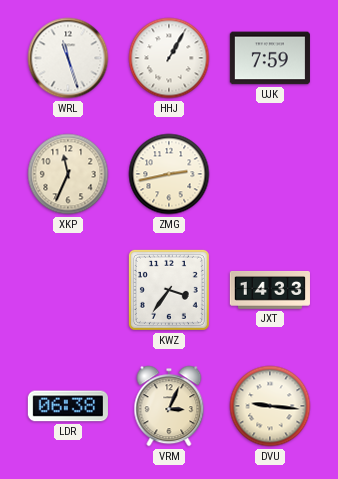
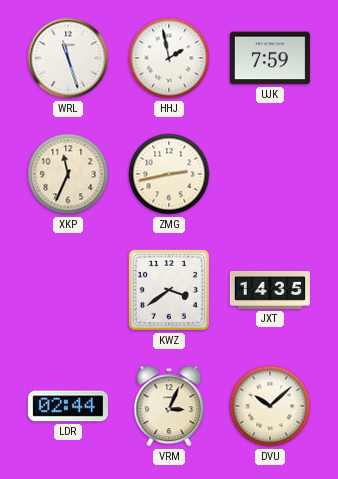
HHJ: 1:05 -> 1:58 (169, 58)
KWZ: 3:36 -> 3:39 (169, 290)
JXT: 14:33 -> 14:35 (270, 291)
LDR: 06:38 -> 02:44 (68, 406)
DVU: 9:16 -> 10:08 (270, 406)
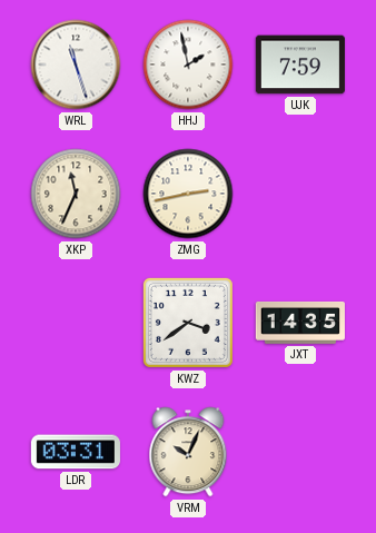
LDR: 02:44 -> 03:31 (76, 452)
VRM: 3:04 -> 10:04 (188, 452)
DVU: 10:08 -> none (270, 406)
